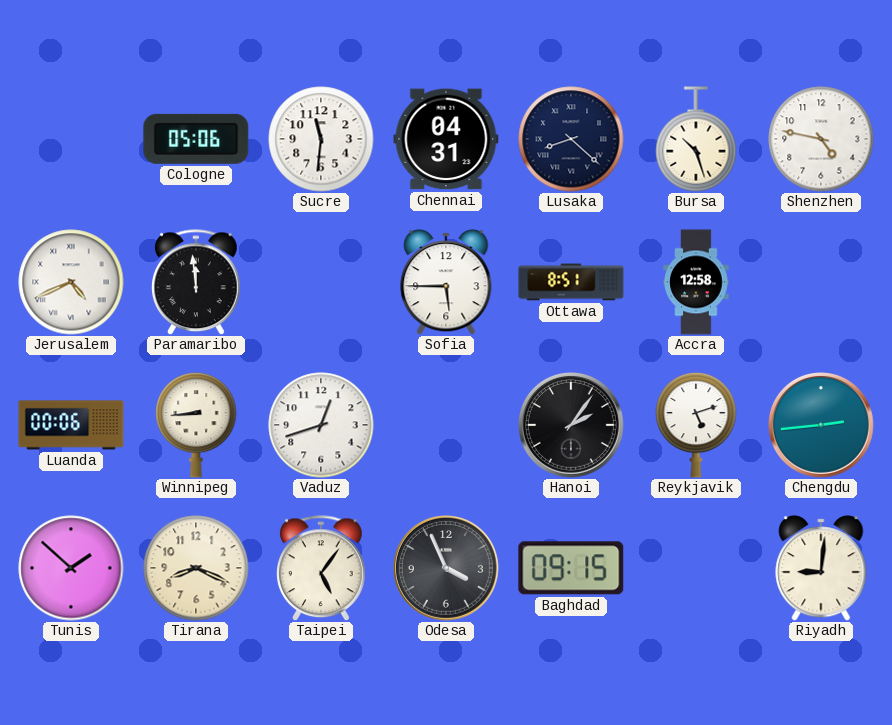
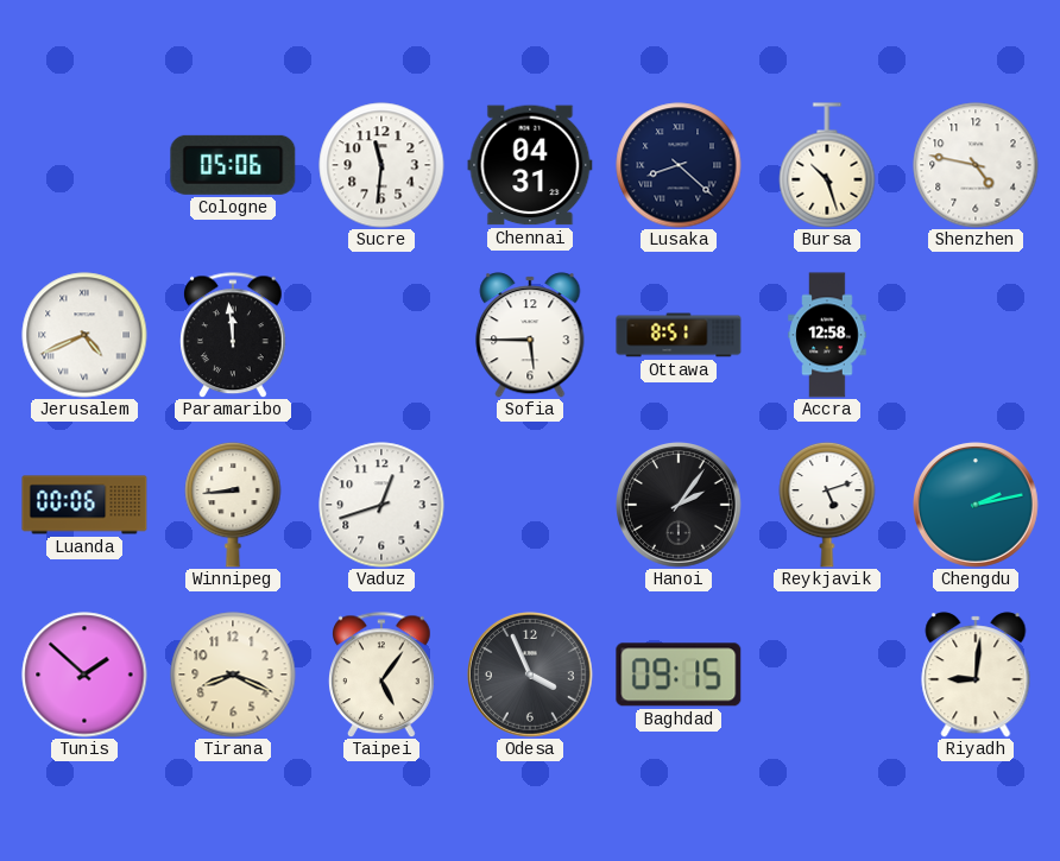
Chengdu: 2:44 -> 2:13 (977, 506)
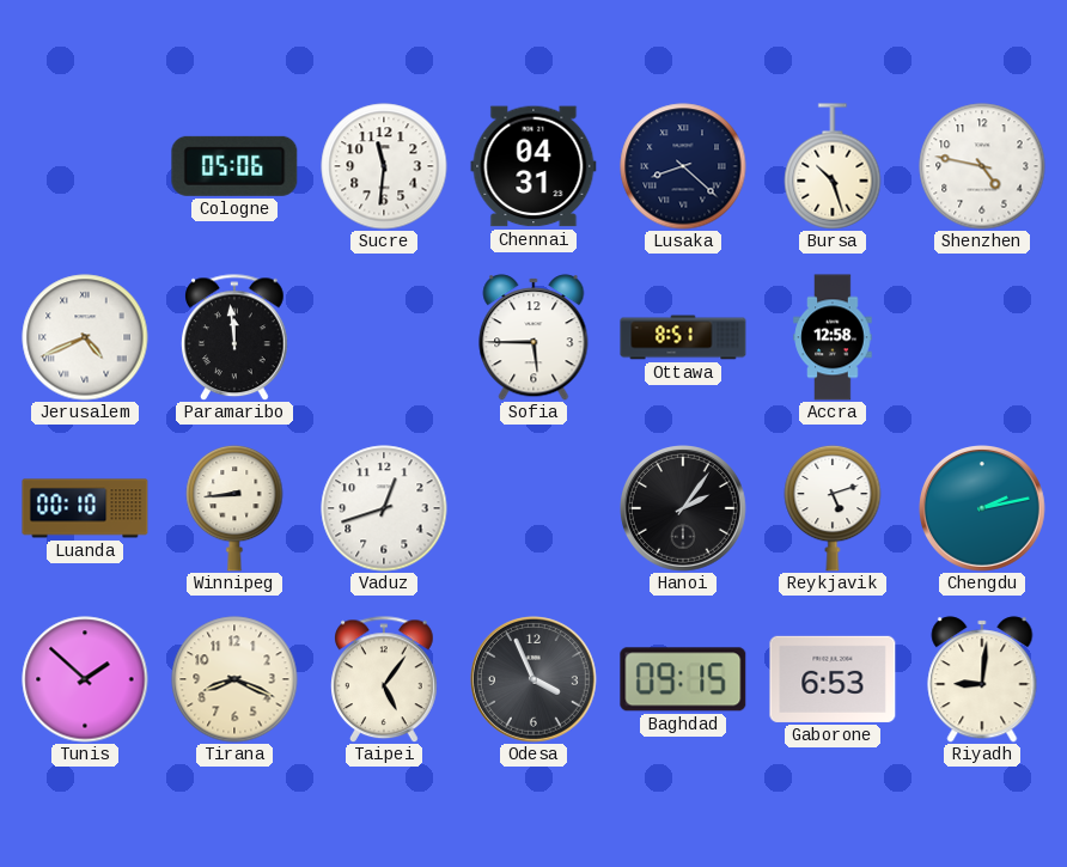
Luanda: 00:06 -> 00:10 (85, 508)
Gaborone: none -> 6:53 (833, 679)
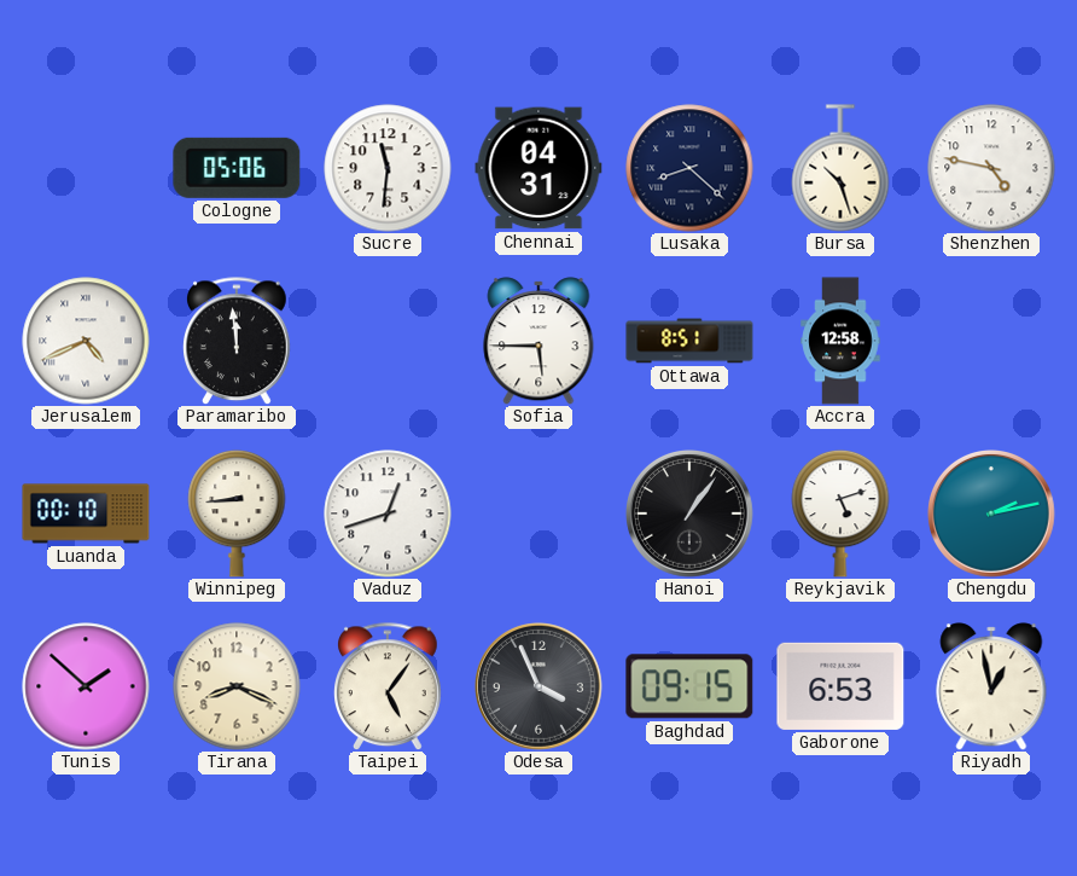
Hanoi: 2:06 -> 1:06 (691, 515)
Riyadh: 9:01 -> 12:58 (991, 686)
